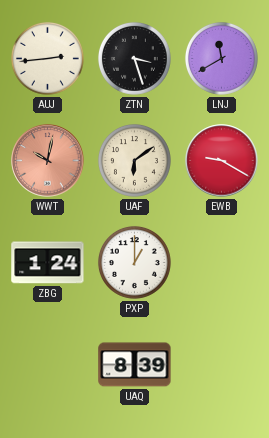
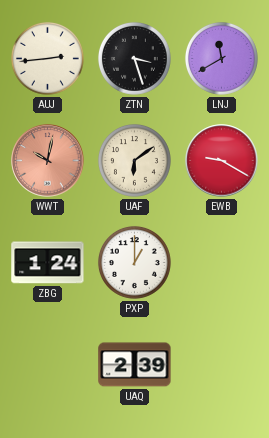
UAQ: 8:39 -> 2:39 (135, 365)
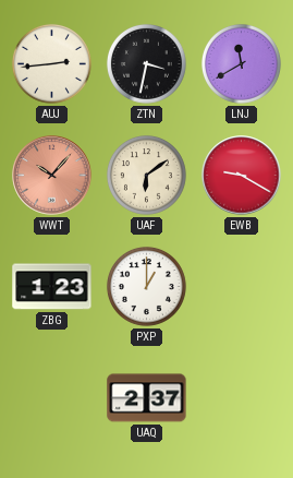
ZTN: 3:27 -> 3:32 (146, 63)
WWT: 10:02 -> 10:07 (52, 176)
ZBG: 1:24 -> 1:23 (52, 287)
UAQ: 2:39 -> 2:37 (147, 398)
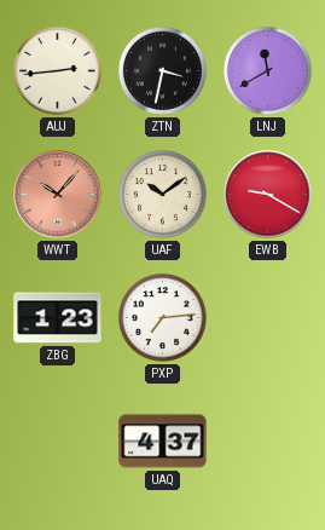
UAF: 6:09 -> 10:09 (162, 194)
PXP: 1:00 -> 7:14 (162, 317)
UAQ: 2:37 -> 4:37 (163, 442)
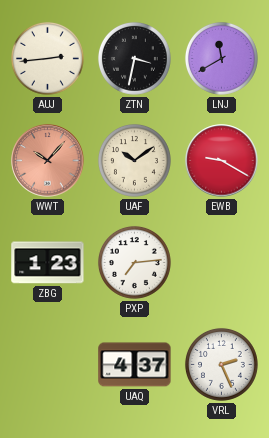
VRL: none -> 2:26 (221, 364)
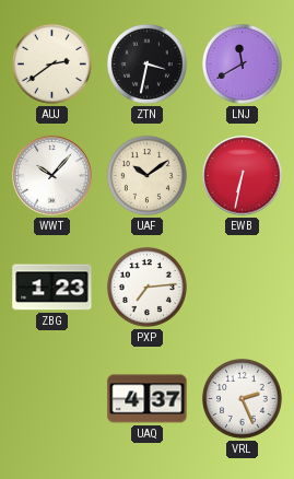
AUJ: 2:44 -> 2:39 (51, 63)
WWT dial: salmon -> white (52, 176)
EWB: 9:20 -> 6:32 (243, 176)
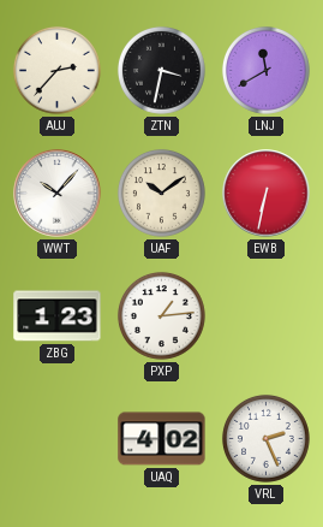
AUJ: 2:39 -> 2:37 (56, 70)
PXP: 7:14 -> 1:14 (161, 315)
UAQ: 4:37 -> 4:02 (162, 439)
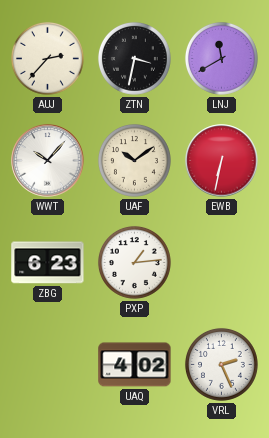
ZBG: 1:23 -> 6:23 (48, 263)
